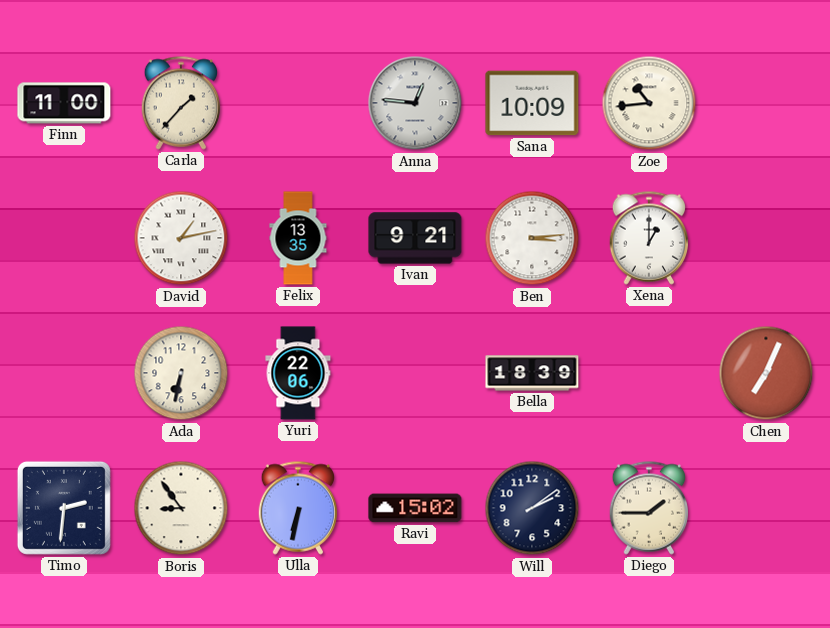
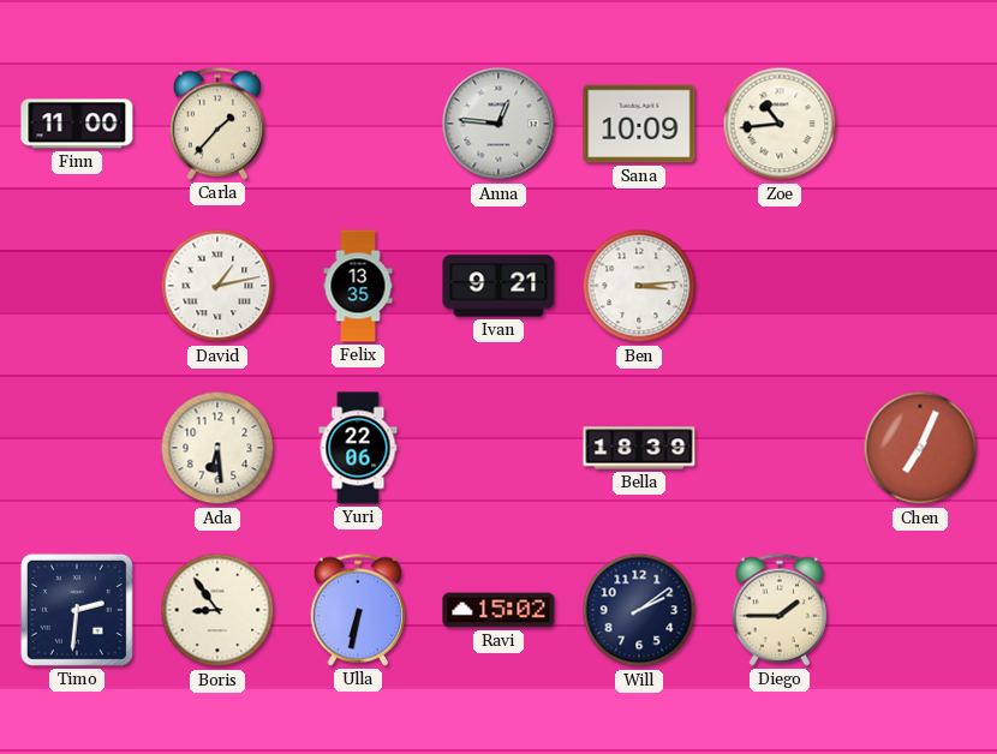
Xena: 1:00 -> none (649, 238)
Ada: 6:32 -> 6:29 (217, 448)
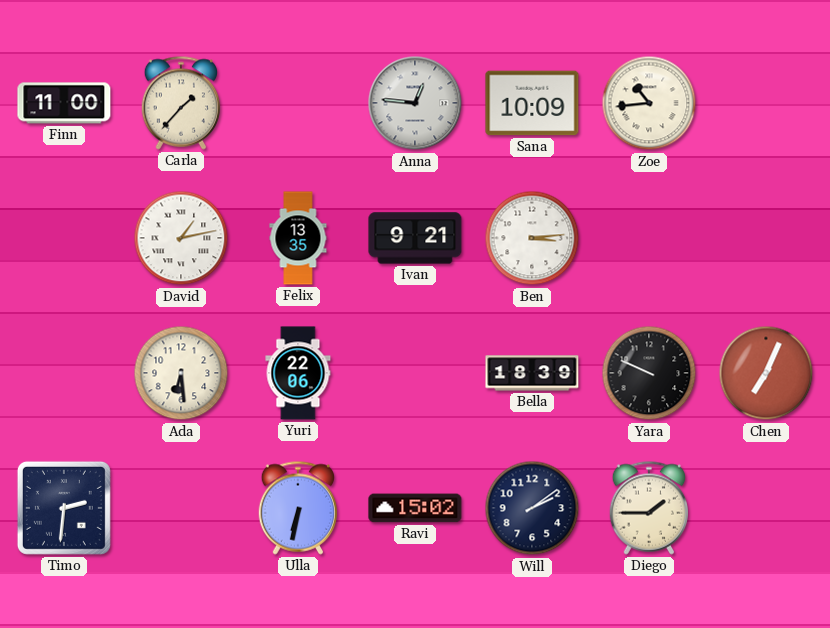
Yara: none -> 9:49 (649, 373)
Boris: 8:54 -> none (217, 610)
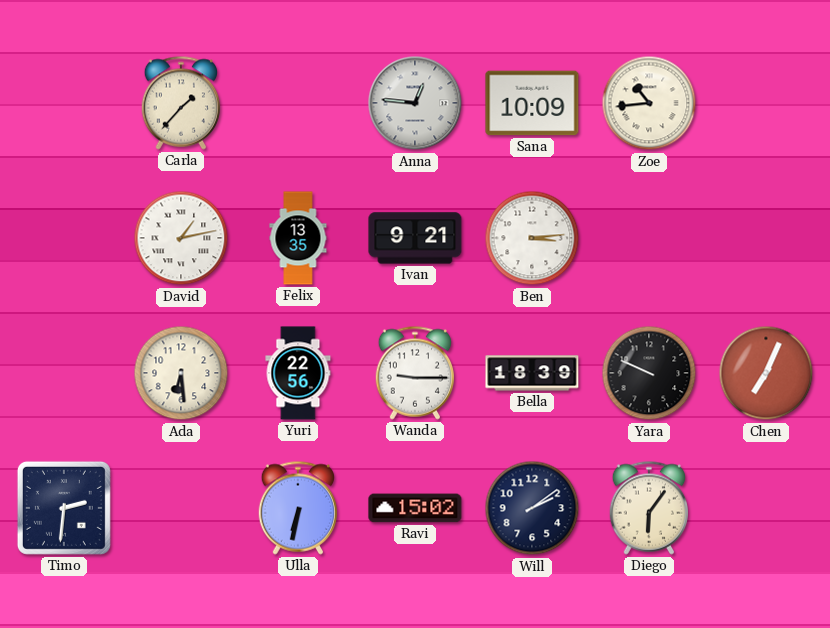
Finn: 11:00 -> none (64, 103)
Yuri: 22:06 -> 22:56 (298, 373)
Wanda: none -> 9:15 (415, 373)
Diego: 1:45 -> 6:06 (649, 508)
